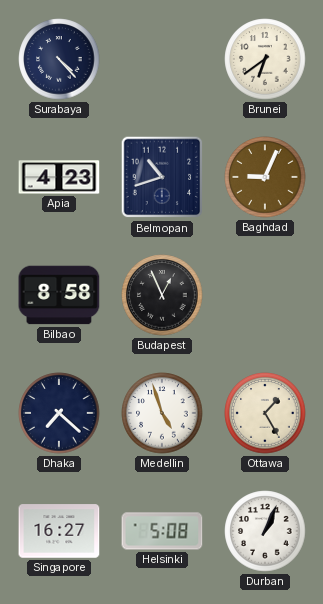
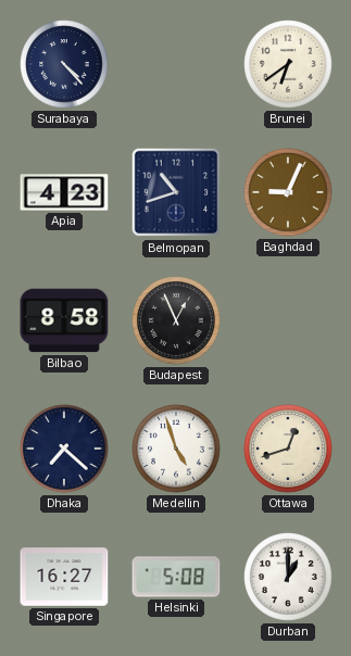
Ottawa: 1:25 -> 12:42 (288, 449)
Durban: 1:04 -> 1:00 (288, 577)
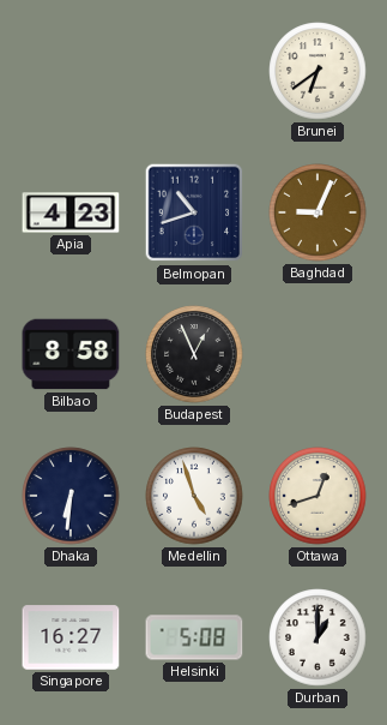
Surabaya: 4:23 -> none (64, 64)
Dhaka: 7:22 -> 6:31 (71, 496)
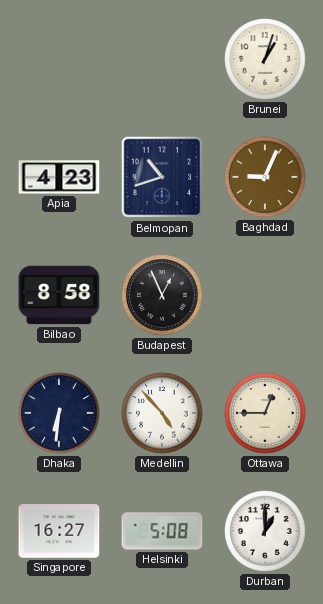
Brunei: 6:39 -> 1:03 (265, 59)
Medellin: 4:57 -> 4:53 (162, 413)
Ottawa: 12:42 -> 12:45 (265, 413)
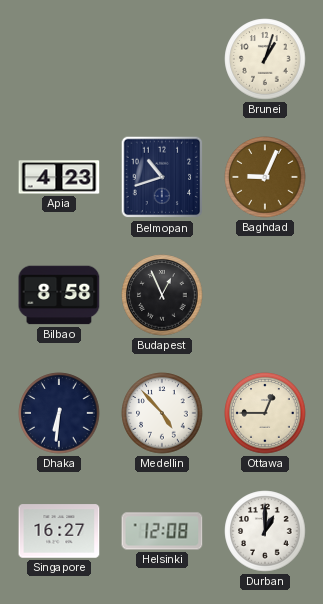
Helsinki: 5:08 -> 12:08 (162, 531)
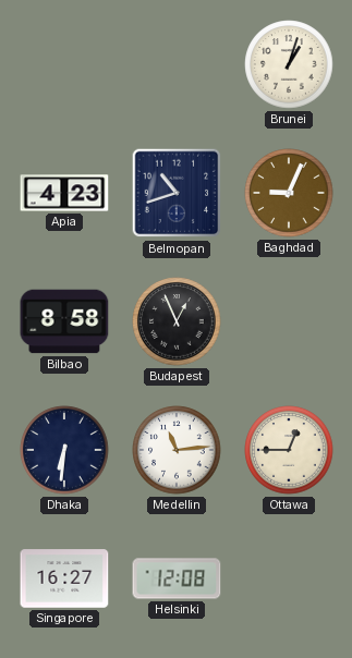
Medellin: 4:53 -> 11:14 (177, 450)
Durban: 1:00 -> none (265, 531)
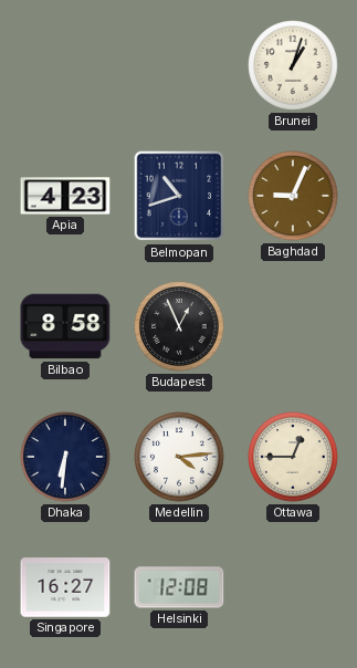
Medellin: 11:14 -> 4:14 (179, 457)
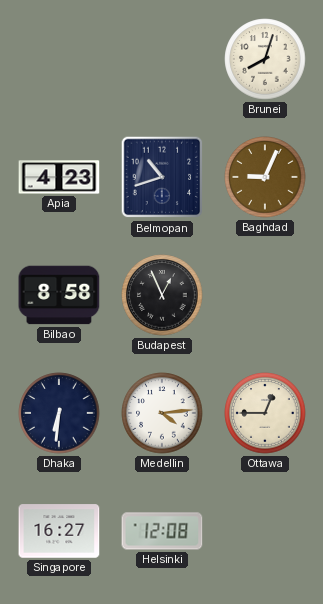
Brunei: 1:03 -> 8:03 (265, 59)
